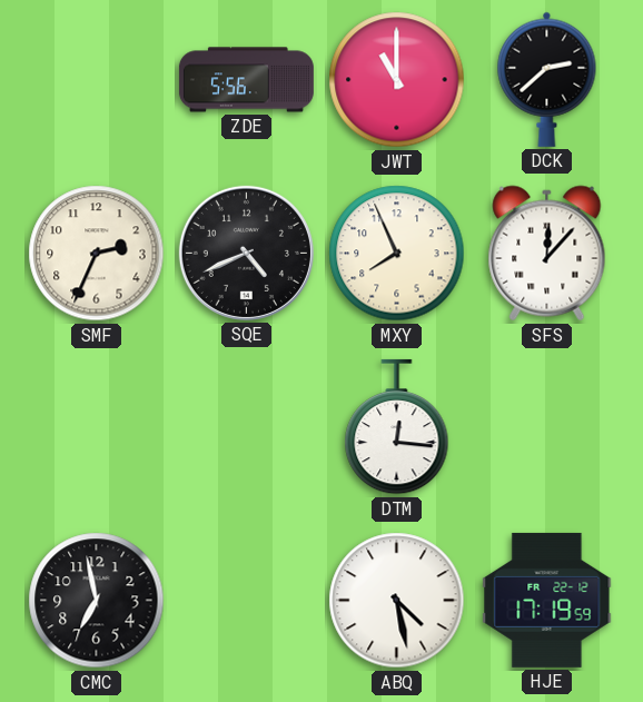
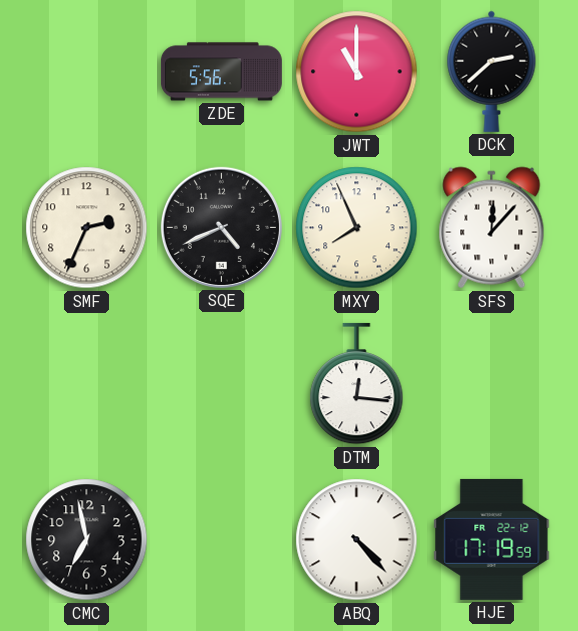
ABQ: 4:28 -> 4:23 (357, 540)
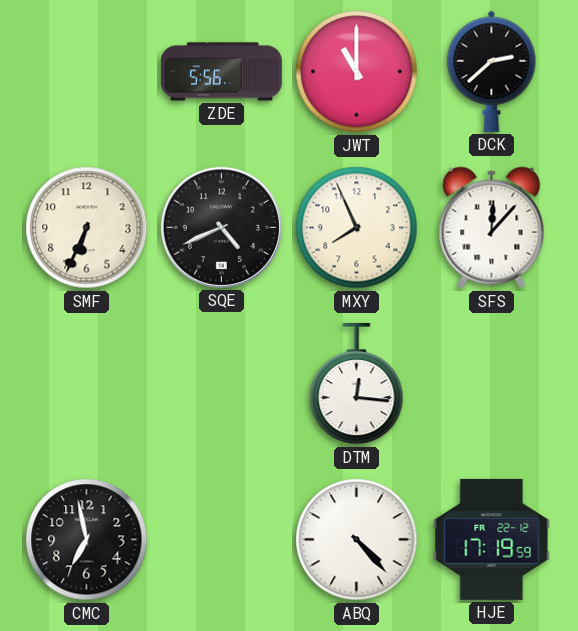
SMF: 2:34 -> 6:34 (87, 228)
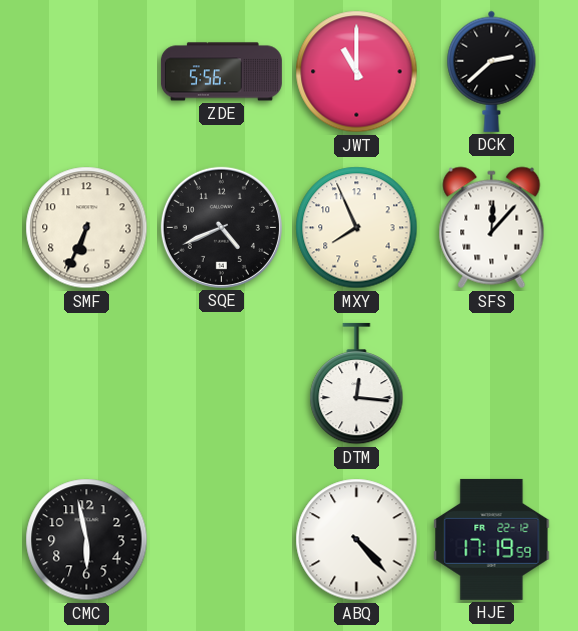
CMC: 6:58 -> 5:58 (87, 540)
